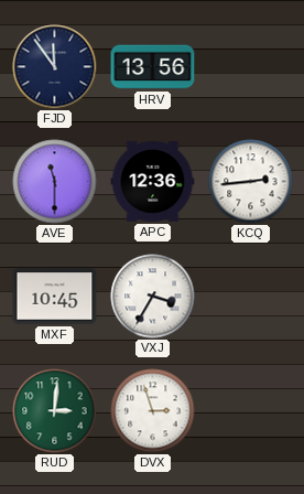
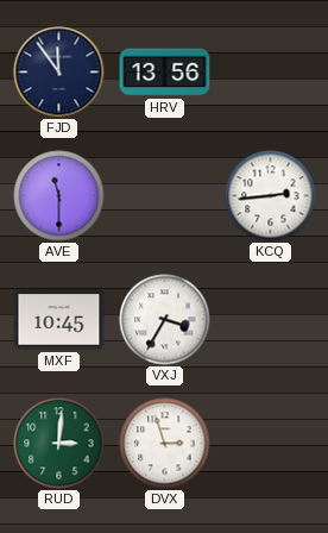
APC: 12:36 -> none (153, 181)
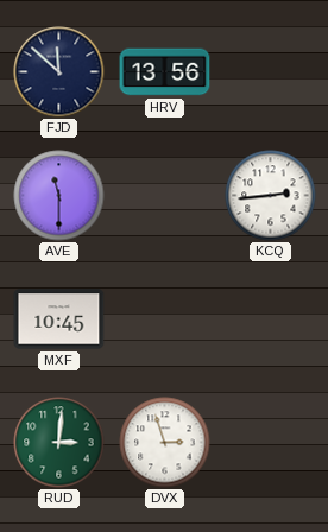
FJD: 11:54 -> 11:52 (59, 72)
VXJ: 3:35 -> none (165, 320)
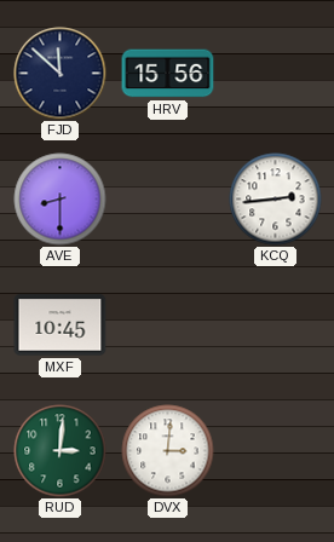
HRV: 13:56 -> 15:56 (168, 74)
AVE: 11:30 -> 8:30 (61, 200)
DVX: 2:57 -> 3:01 (168, 451)
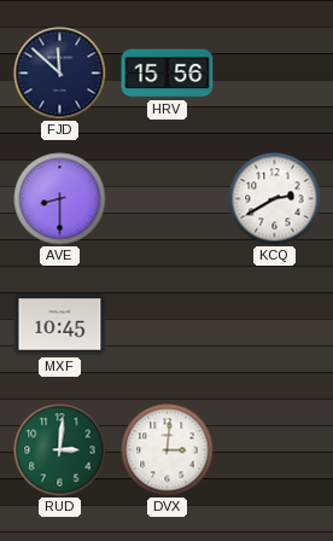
KCQ: 2:44 -> 2:40 (275, 199)
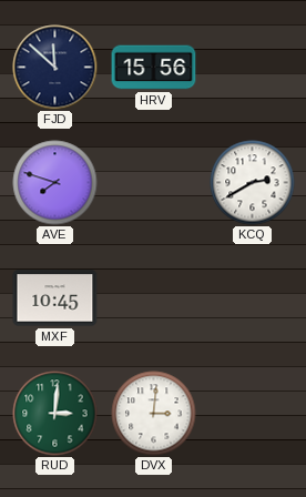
AVE: 8:30 -> 7:48 (55, 183)
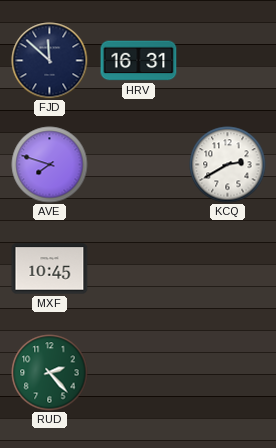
HRV: 15:56 -> 16:31 (139, 61)
RUD: 3:01 -> 2:23 (50, 373)
DVX: 3:01 -> none (154, 414)
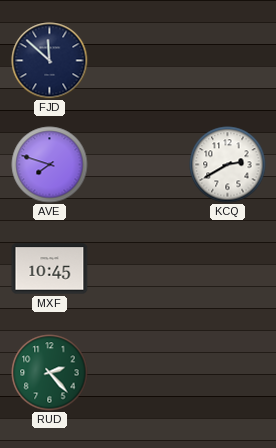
HRV: 16:31 -> none (139, 61)
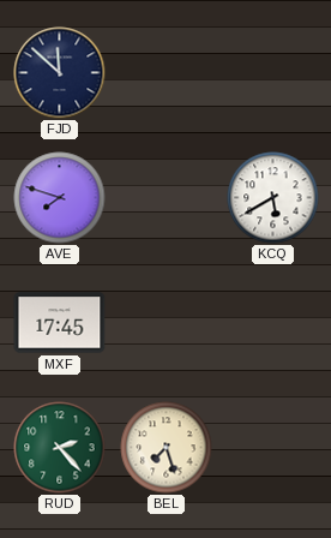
KCQ: 2:40 -> 5:40 (273, 198)
MXF: 10:45 -> 17:45 (60, 323)
BEL: none -> 7:27 (167, 448)
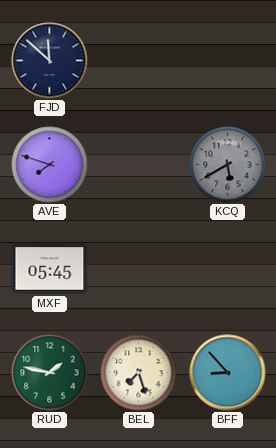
KCQ dial: white -> grey (228, 165)
MXF: 17:45 -> 05:45 (50, 269)
RUD: 2:23 -> 1:47 (50, 373)
BFF: none -> 8:53 (228, 373)
